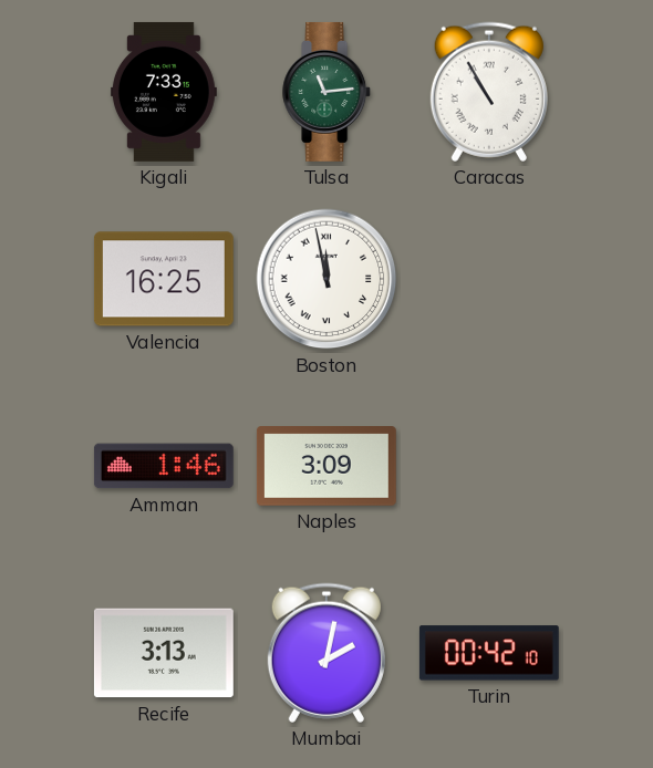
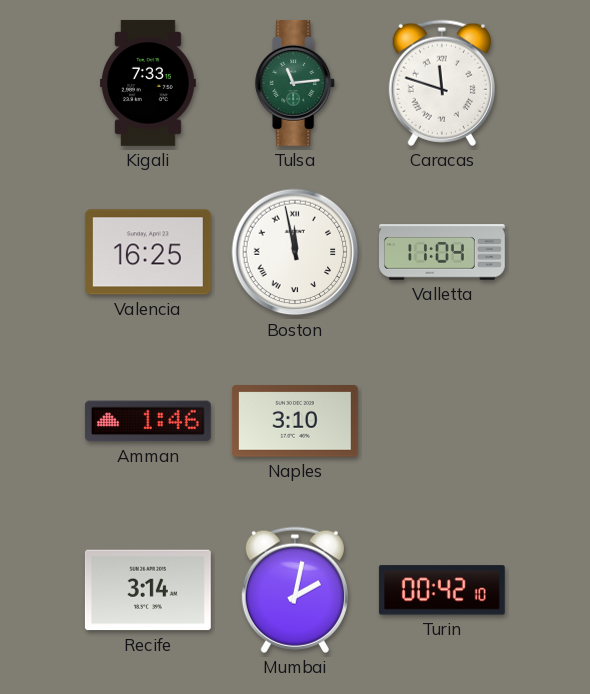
Caracas: 10:55 -> 11:48 (442, 83)
Valletta: none -> 11:04 (443, 252)
Naples: 3:09 -> 3:10 (295, 422)
Recife: 3:13 -> 3:14 (148, 590)
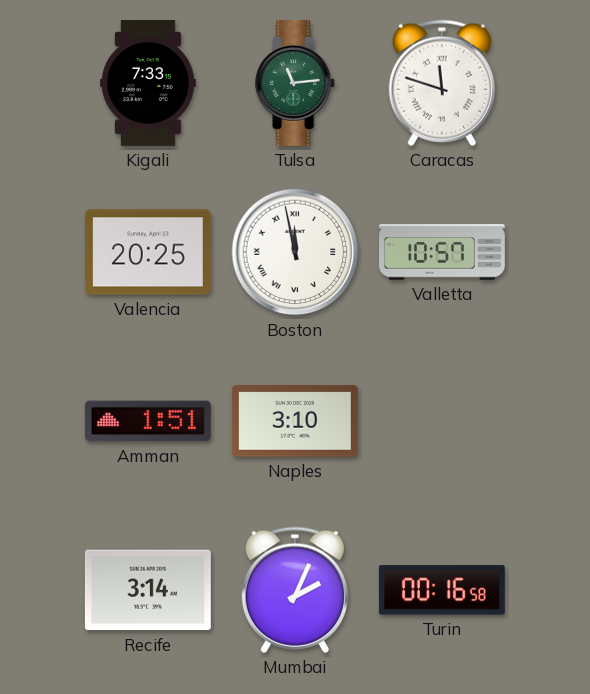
Valencia: 16:25 -> 20:25 (148, 252)
Valletta: 11:04 -> 10:57 (443, 252)
Amman: 1:46 -> 1:51 (148, 421)
Mumbai: 2:02 -> 2:04 (295, 590)
Turin: 00:42 -> 00:16 (442, 590)
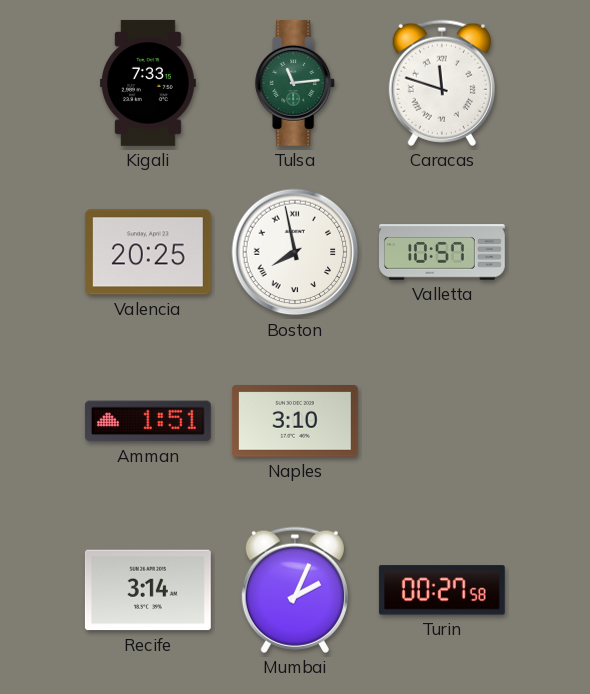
Boston: 11:58 -> 7:58 (295, 252)
Turin: 00:16 -> 00:27 (442, 590)
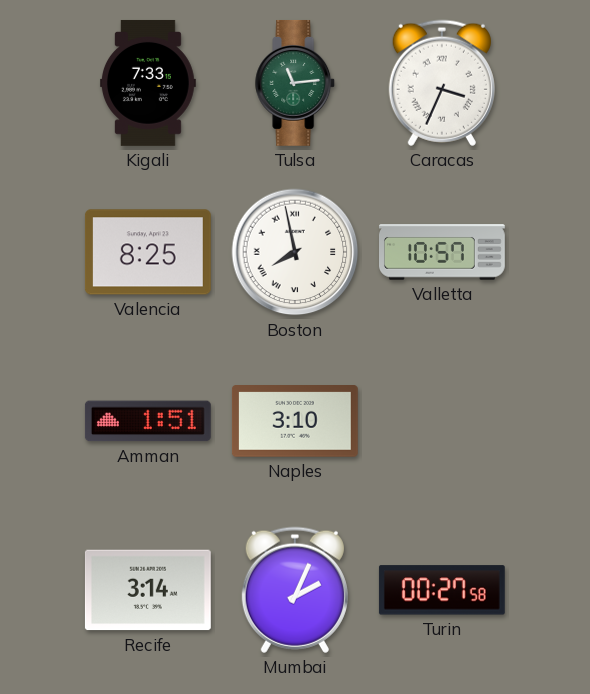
Caracas: 11:48 -> 3:34 (442, 83)
Valencia: 20:25 -> 8:25 (148, 252)
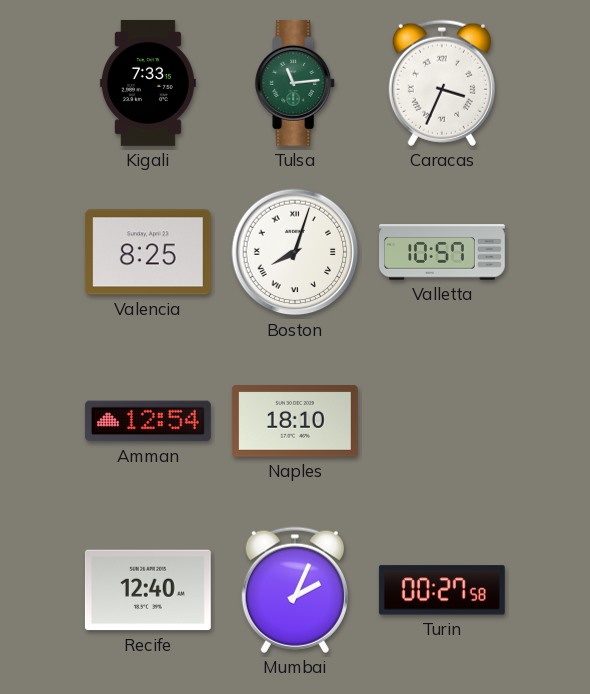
Boston: 7:58 -> 8:03 (295, 252)
Amman: 1:51 -> 12:54 (148, 421)
Naples: 3:10 -> 18:10 (295, 422)
Recife: 3:14 -> 12:40 (148, 590)
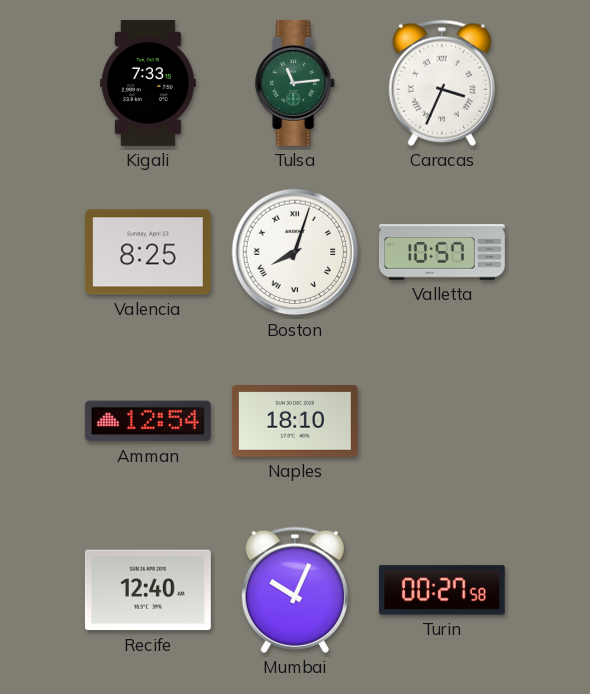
Mumbai: 2:04 -> 10:04 (295, 590)
